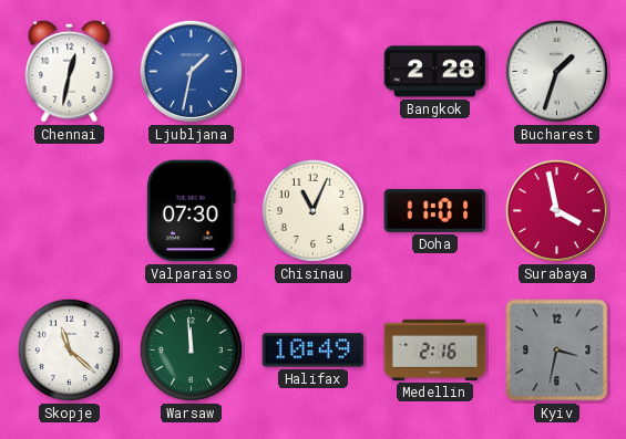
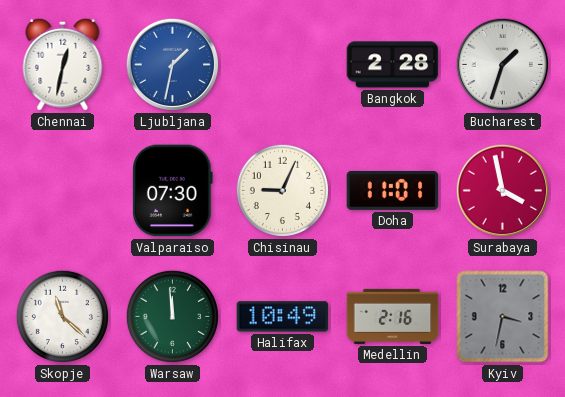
Chisinau: 11:04 -> 9:04 (282, 190)
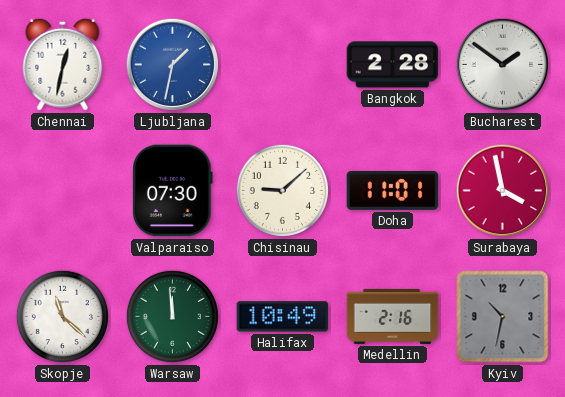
Bucharest: 1:33 -> 1:51 (502, 64)
Chisinau: 9:04 -> 9:08 (282, 190)
Kyiv: 3:32 -> 10:32 (503, 317)
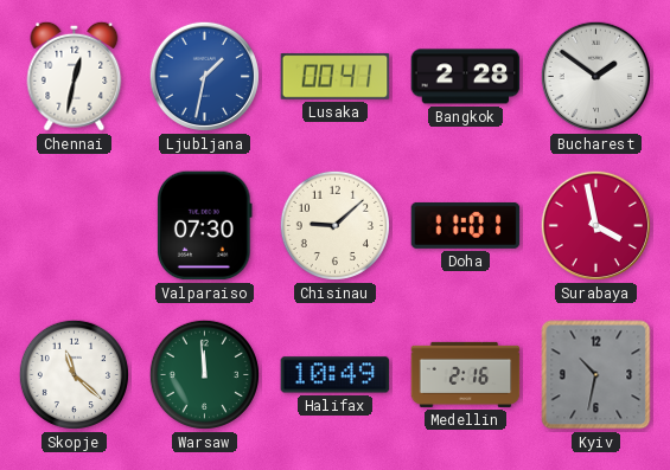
Lusaka: none -> 00:41 (336, 77)
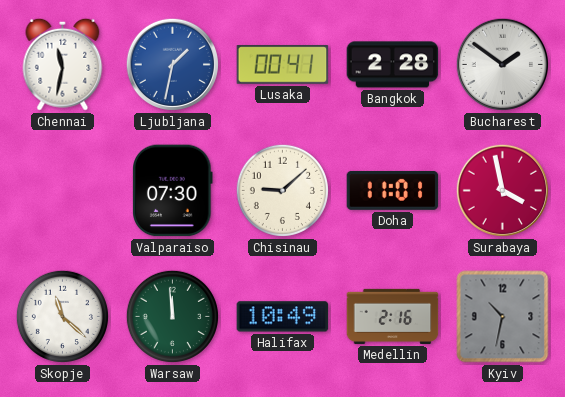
Chennai: 12:32 -> 11:32 (63, 64)
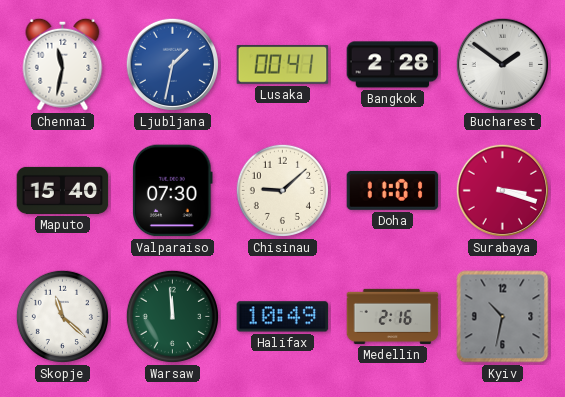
Maputo: none -> 15:40 (63, 190)
Surabaya: 3:58 -> 3:18 (502, 190)
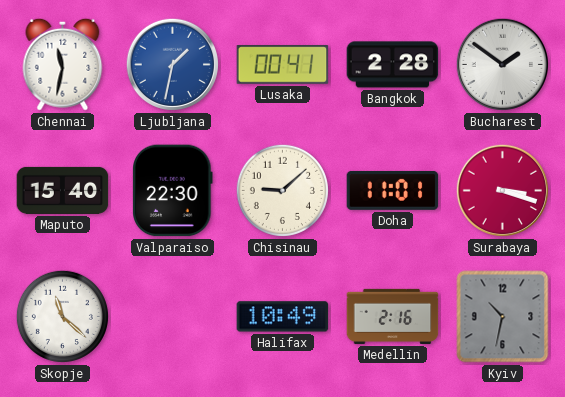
Valparaiso: 07:30 -> 22:30 (173, 191)
Warsaw: 11:59 -> none (172, 316)
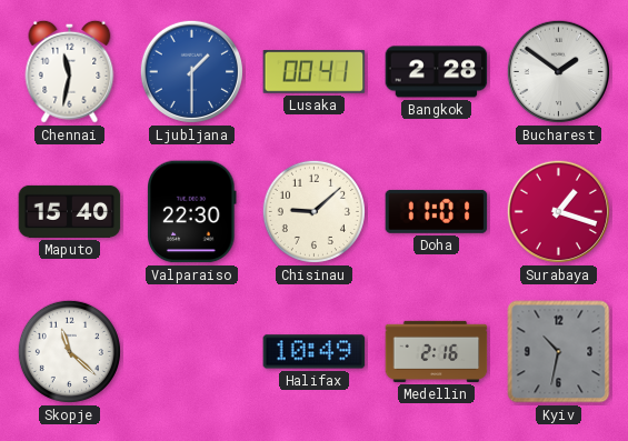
Ljubljana: 1:32 -> 1:30 (191, 71)
Surabaya: 3:18 -> 1:18 (558, 211)
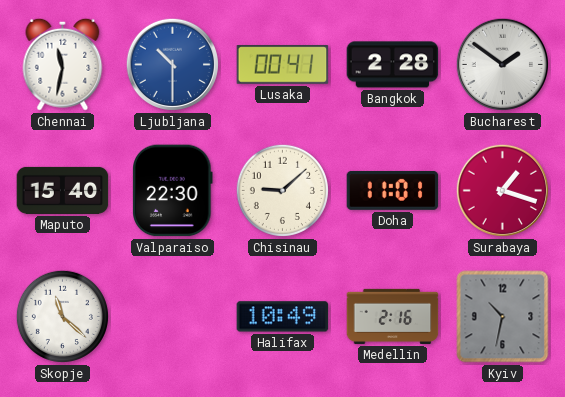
Ljubljana: 1:30 -> 10:30 (172, 64)
